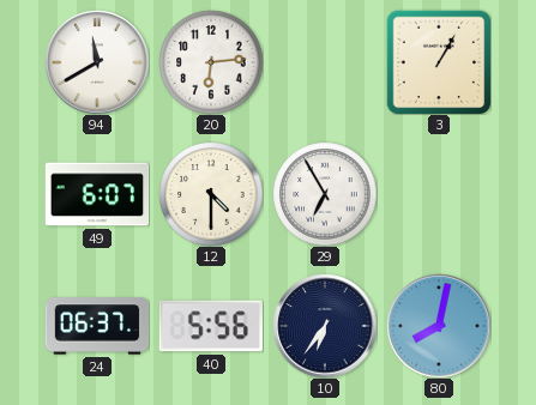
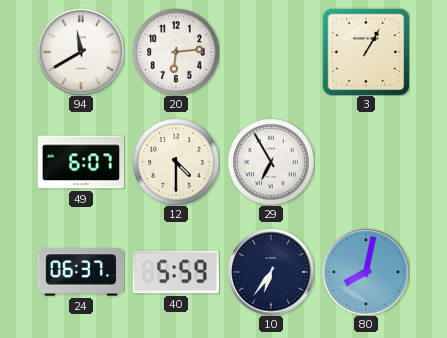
40: 5:56 -> 5:59 (176, 272)
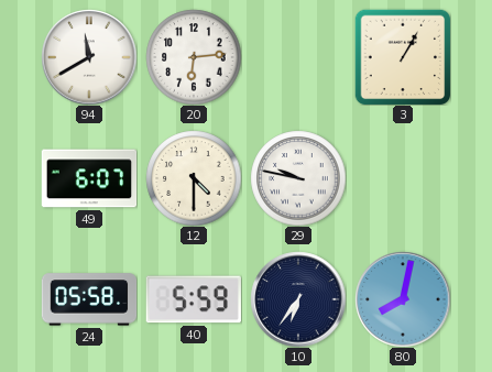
29: 6:55 -> 9:47 (298, 178)
24: 06:37 -> 05:58 (89, 299)
